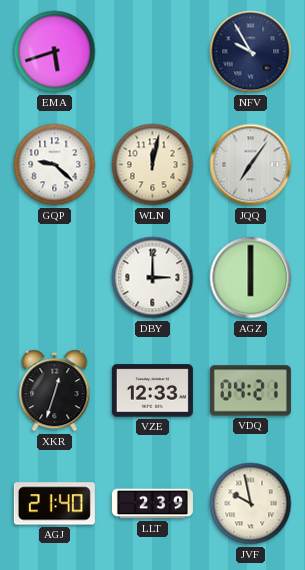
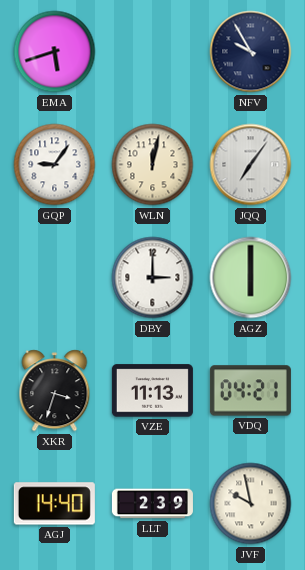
GQP: 9:22 -> 9:06 (55, 165)
XKR: 12:33 -> 3:33 (55, 391)
VZE: 12:33 -> 11:13 (152, 391)
AGJ: 21:40 -> 14:40 (54, 504)
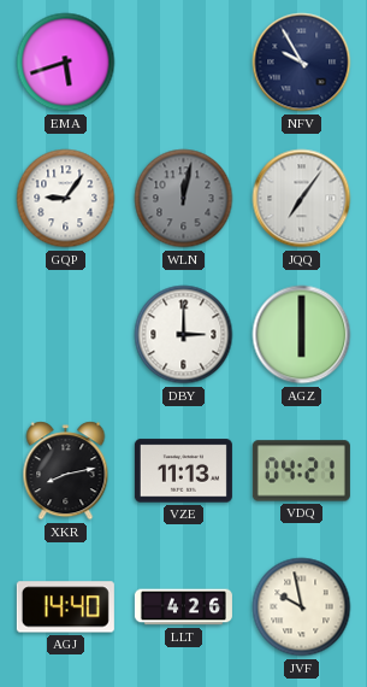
WLN dial: cream -> grey (184, 199)
XKR: 3:33 -> 8:13 (66, 471)
LLT: 2:39 -> 4:26 (183, 607)
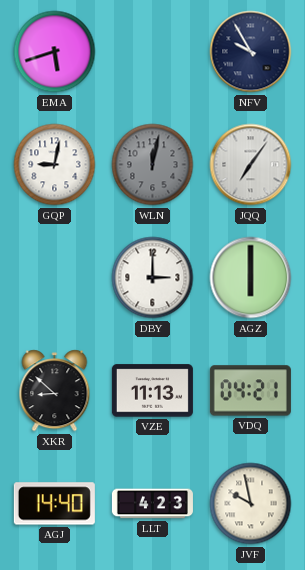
GQP: 9:06 -> 9:02 (55, 165)
XKR: 8:13 -> 8:52 (55, 391)
LLT: 4:26 -> 4:23 (152, 504)
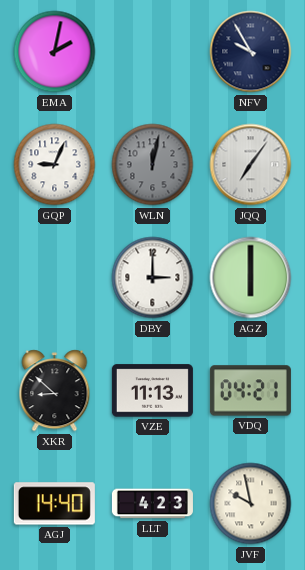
EMA: 5:42 -> 2:02 (55, 52)
GQP: 9:02 -> 9:04 (55, 165)
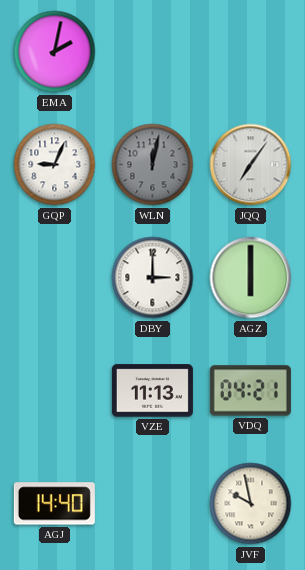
NFV: 9:55 -> none (251, 52)
XKR: 8:52 -> none (55, 391)
LLT: 4:23 -> none (152, 504)
